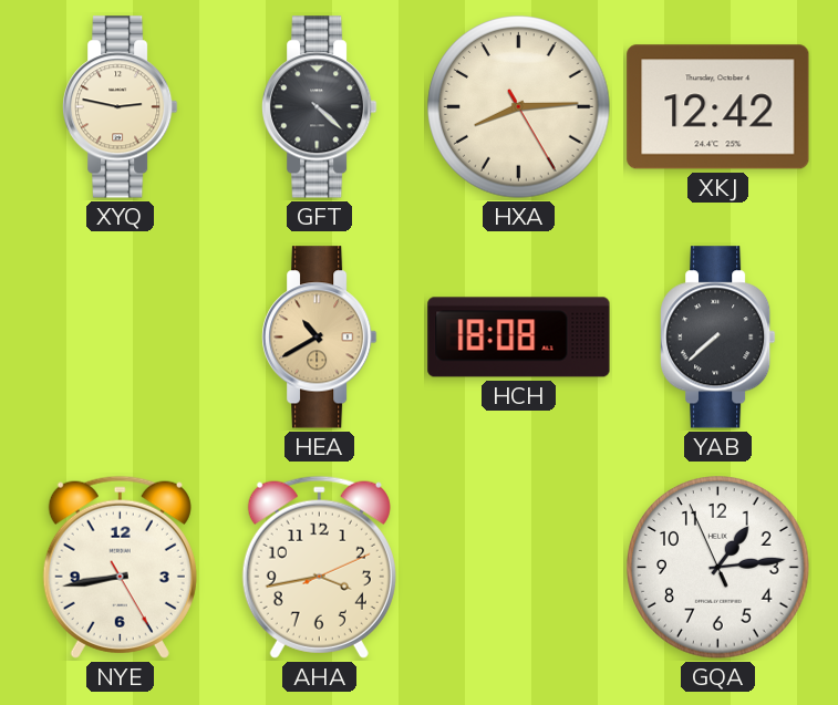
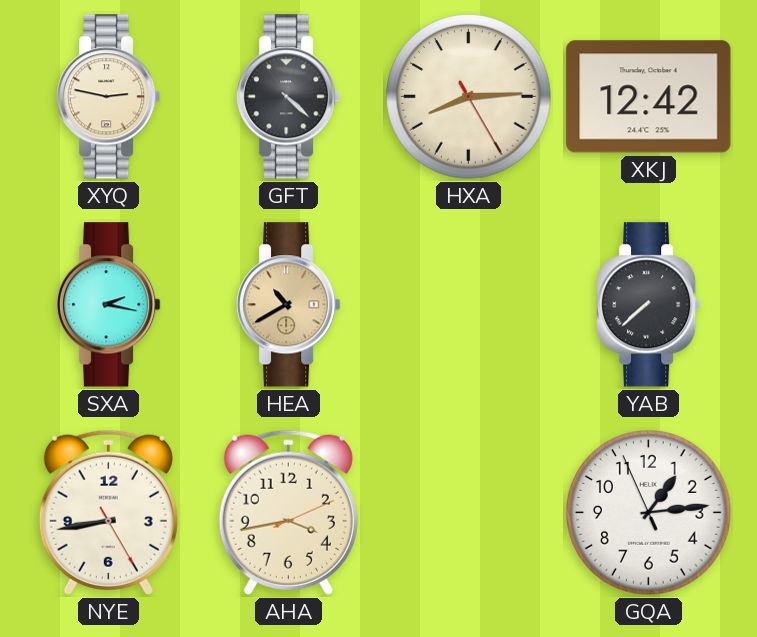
SXA: none -> 2:17 (109, 305)
HCH: 18:08 -> none (519, 338)
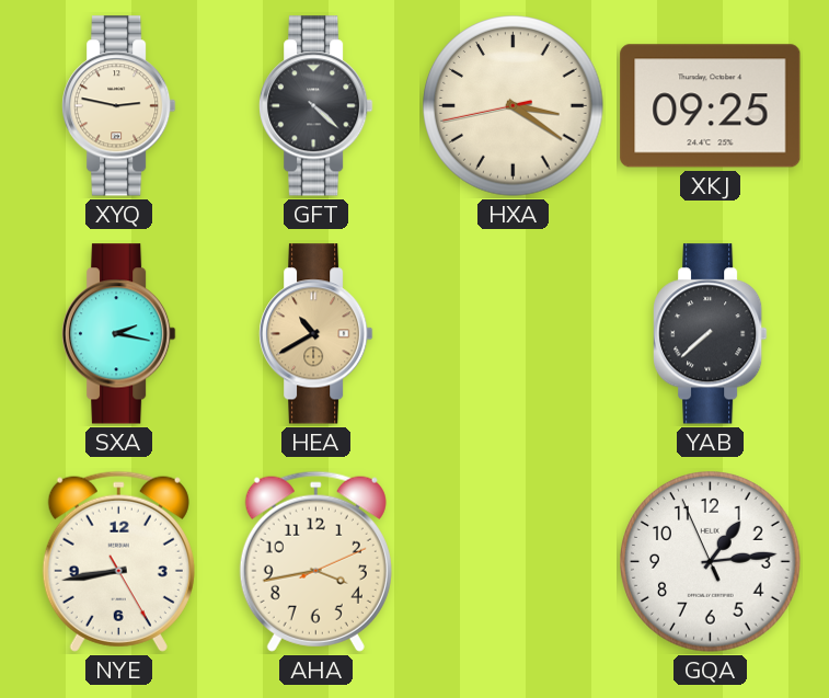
HXA: 8:14 -> 3:20 (514, 106)
XKJ: 12:42 -> 09:25 (711, 106)
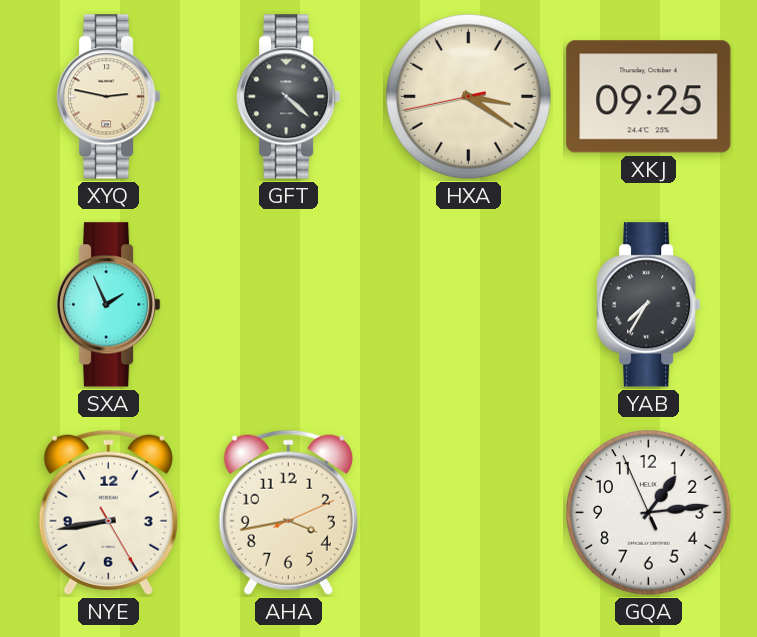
SXA: 2:17 -> 1:56 (109, 305)
HEA: 10:40 -> none (316, 334)
YAB: 7:38 -> 7:35 (649, 305)
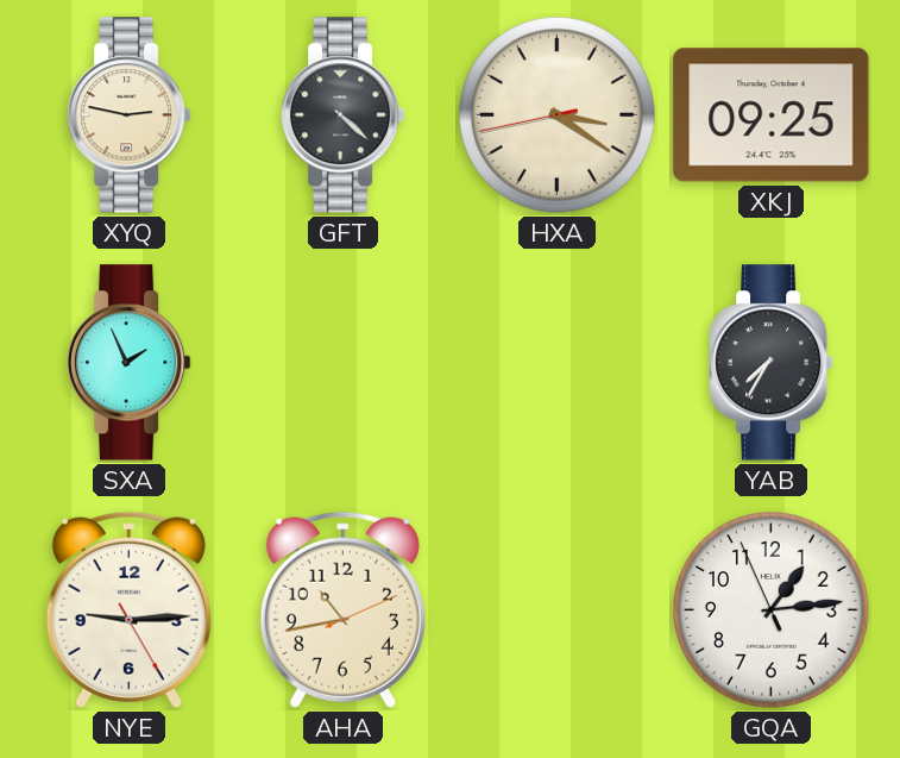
NYE: 8:43 -> 9:14 (128, 609)
AHA: 3:43 -> 10:43 (342, 609)
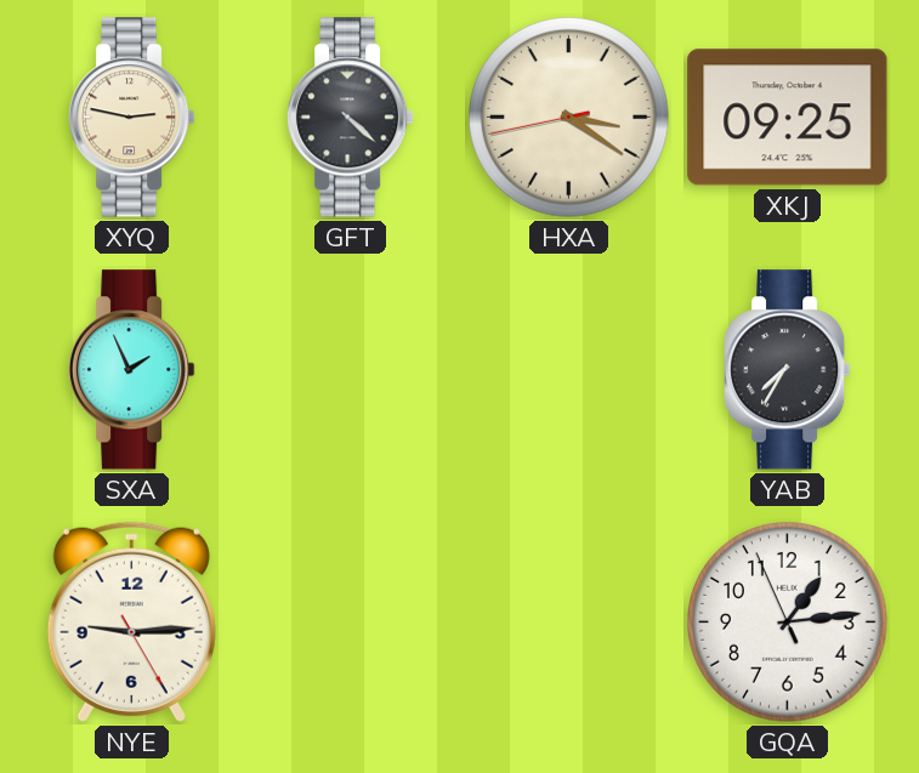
AHA: 10:43 -> none (342, 609)
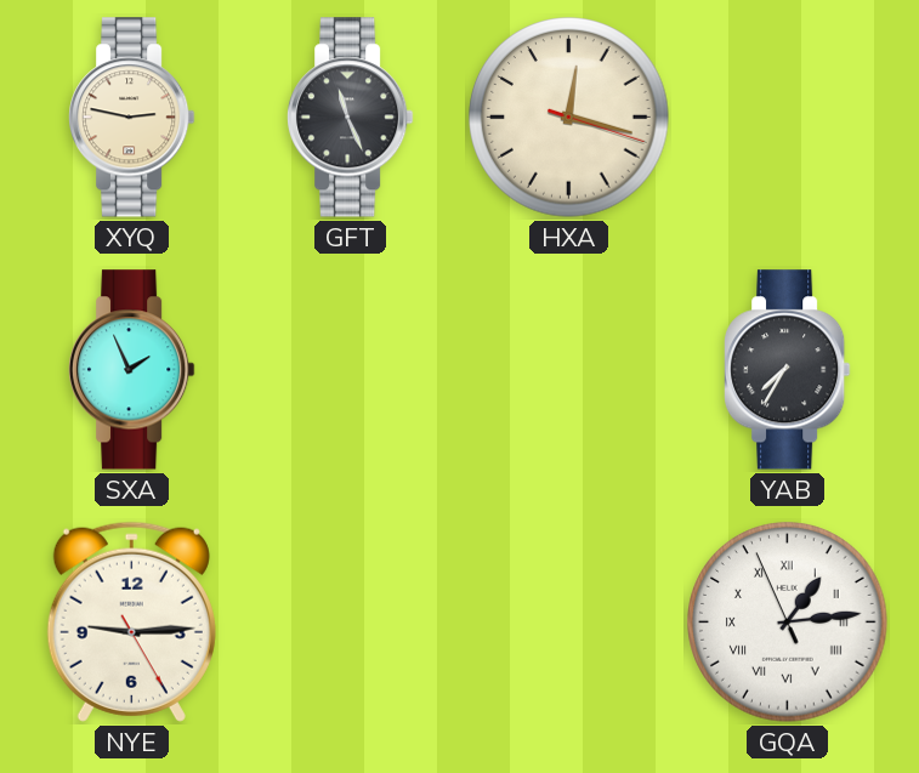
GFT: 4:22 -> 11:26 (351, 118)
HXA: 3:20 -> 12:17 (569, 118)
XKJ: 09:25 -> none (788, 118)
GQA numerals: Arabic -> Roman (788, 623)
